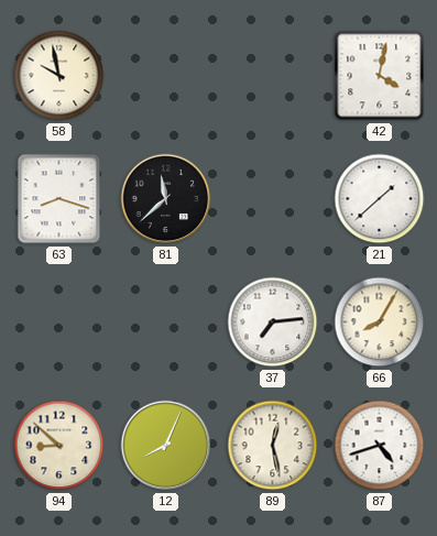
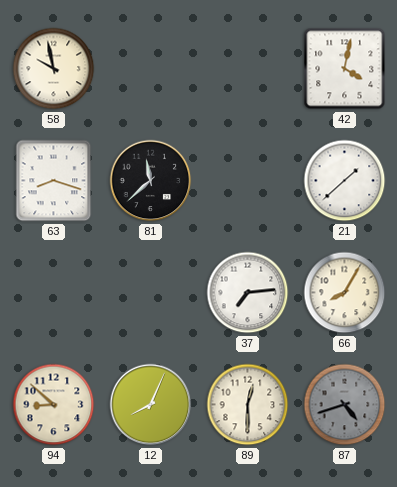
89: 12:28 -> 12:30 (248, 405)
87 dial: white -> grey (345, 405)
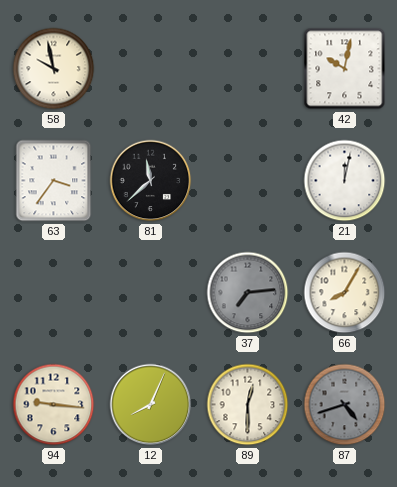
42: 4:02 -> 10:02 (345, 69)
63: 8:18 -> 3:36 (54, 181)
21: 1:38 -> 12:02 (345, 181)
37 dial: white -> grey (248, 293)
94: 8:52 -> 9:16 (54, 405)
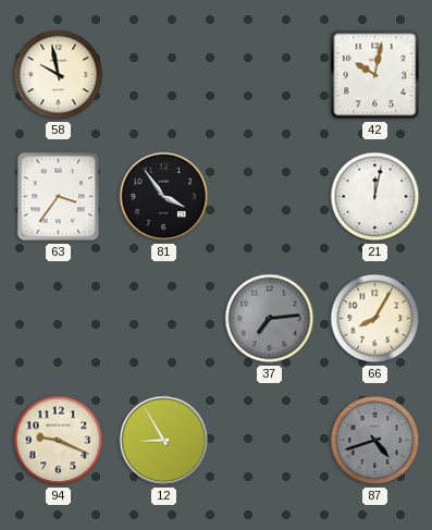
81: 11:38 -> 3:54 (164, 197)
94: 9:16 -> 9:19 (59, 441)
12: 8:04 -> 8:55 (164, 441)
89: 12:30 -> none (248, 405)
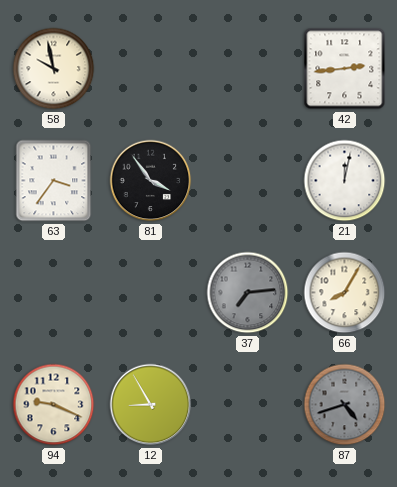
42: 10:02 -> 2:44 (345, 69)
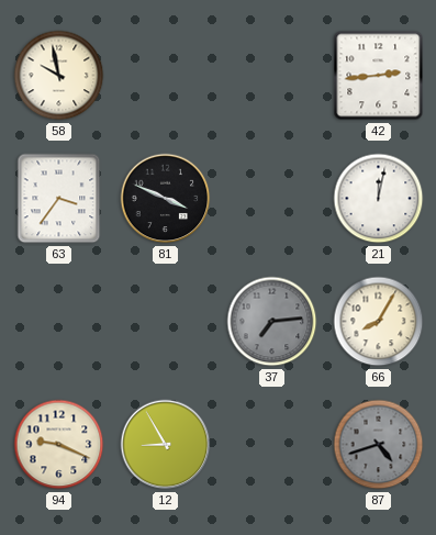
81: 3:54 -> 3:49 (166, 199)
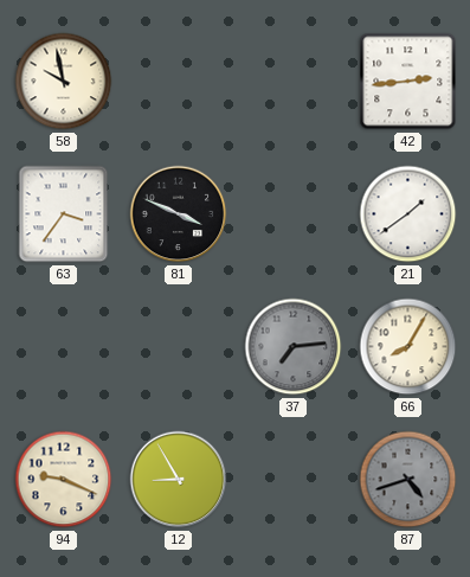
21: 12:02 -> 1:39 (408, 214)
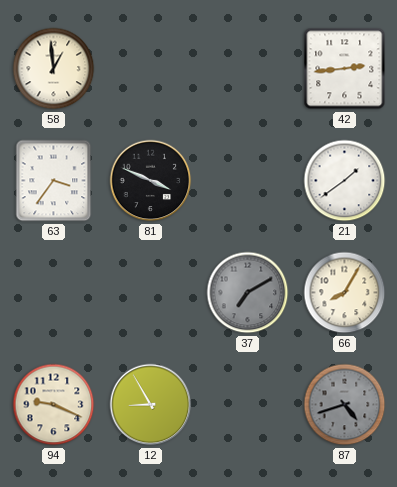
58: 9:58 -> 12:59 (54, 69)
37: 7:14 -> 7:10 (248, 293)
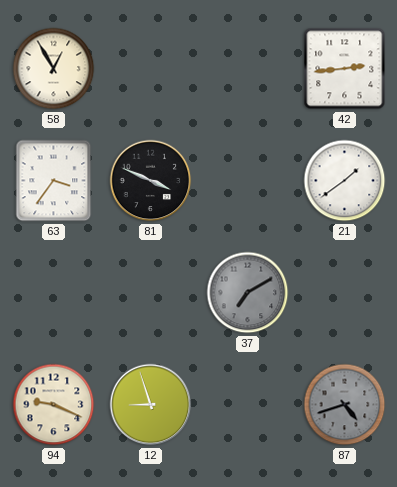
58: 12:59 -> 12:55 (54, 69)
66: 8:05 -> none (345, 293)
12: 8:55 -> 8:57 (151, 405)
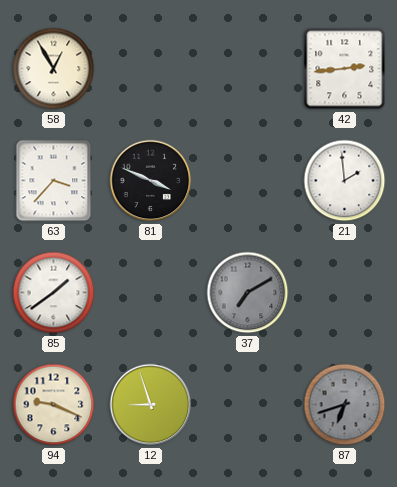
63: 3:36 -> 3:37 (54, 181)
21: 1:39 -> 1:59 (345, 181)
85: none -> 1:39 (54, 293)
87: 4:42 -> 6:42 (345, 405)
